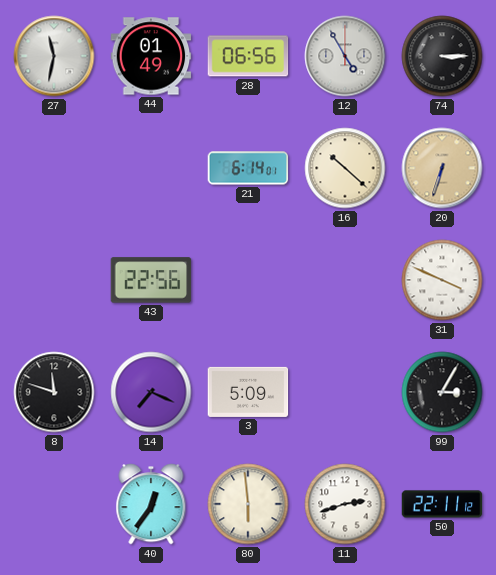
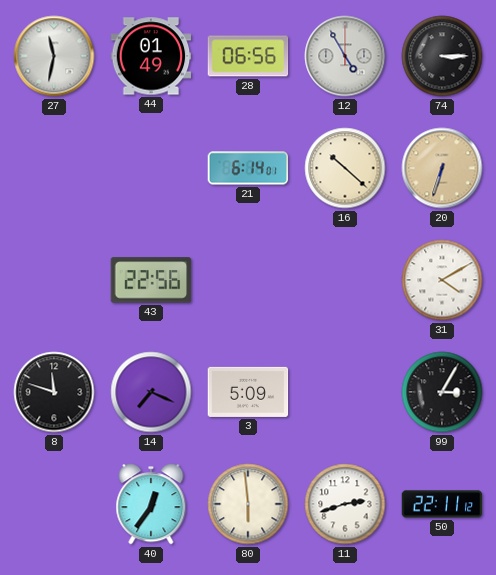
31: 3:49 -> 4:10 (442, 280)
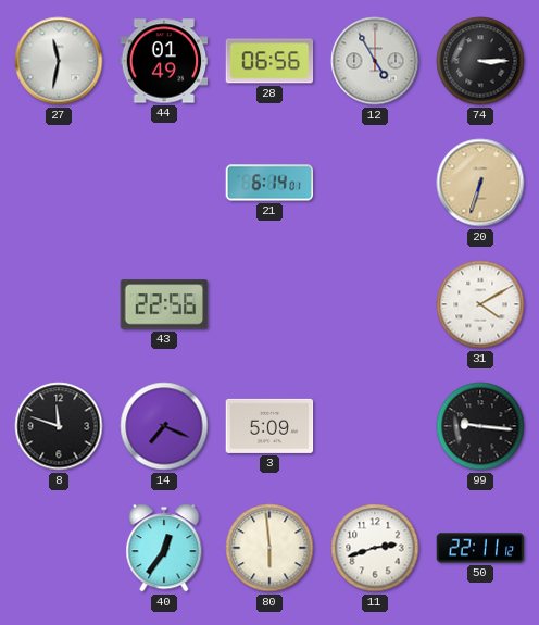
16: 10:22 -> none (345, 168)
99: 3:05 -> 9:16 (480, 426)
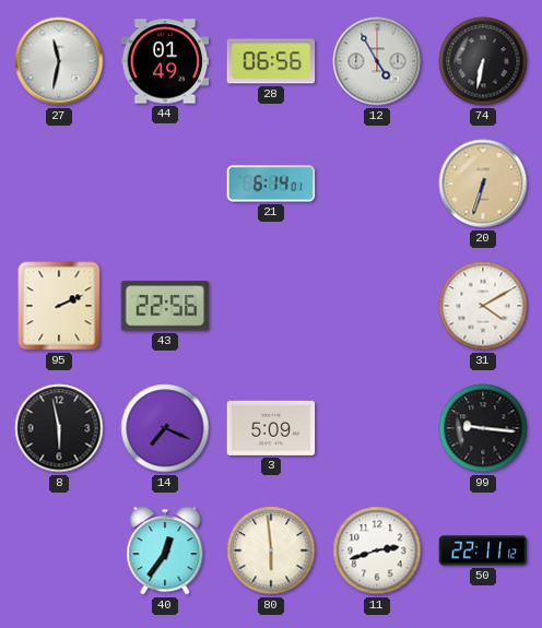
74: 3:15 -> 6:32 (483, 61)
95: none -> 2:11 (59, 306)
8: 11:48 -> 5:58 (59, 428)
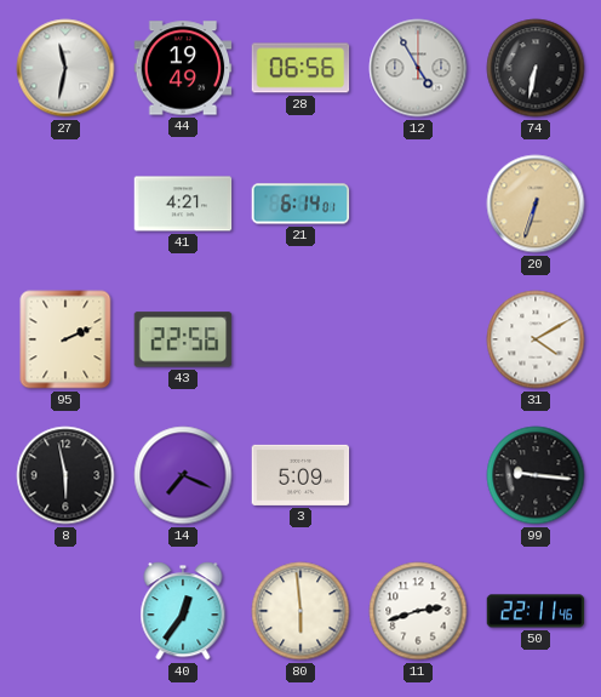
44: 01:49 -> 19:49 (183, 68)
41: none -> 4:21 (183, 204)
50: 22:11:12 -> 22:11:46 (536, 611)
